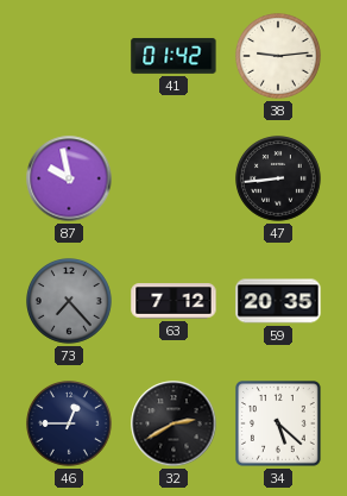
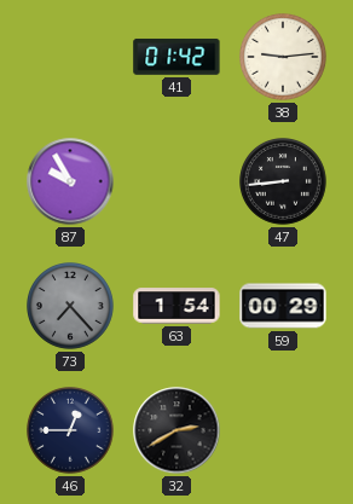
87: 9:58 -> 9:55 (70, 181)
63: 7:12 -> 1:54 (176, 306)
59: 20:35 -> 00:29 (283, 306)
34: 5:22 -> none (279, 425)
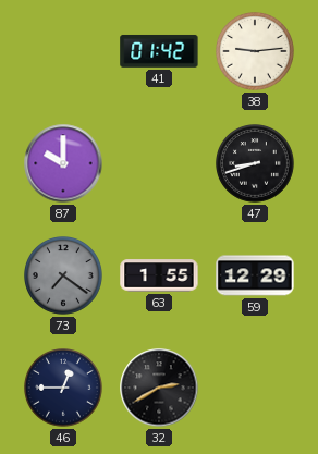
87: 9:55 -> 10:00 (63, 163)
47: 8:44 -> 8:42 (256, 164)
73: 7:23 -> 7:21 (64, 277)
63: 1:54 -> 1:55 (159, 275)
59: 00:29 -> 12:29 (255, 275)
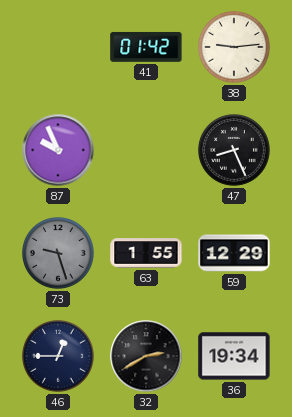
87: 10:00 -> 9:56 (58, 150)
47: 8:42 -> 8:26 (235, 151)
73: 7:21 -> 9:27 (59, 254)
36: none -> 19:34 (234, 356)
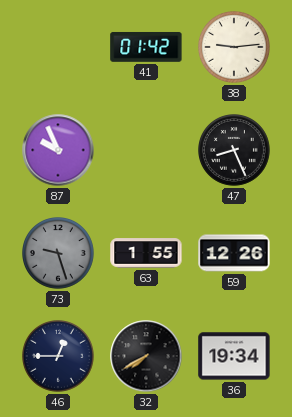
59: 12:29 -> 12:26 (234, 253)
32: 2:40 -> 7:40 (146, 356)
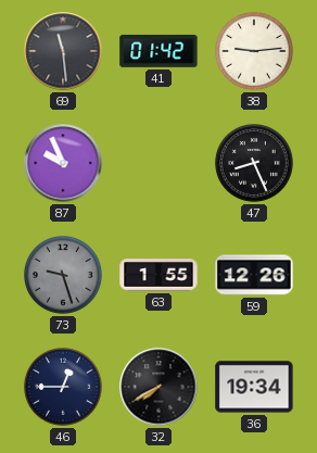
69: none -> 11:29 (63, 51)
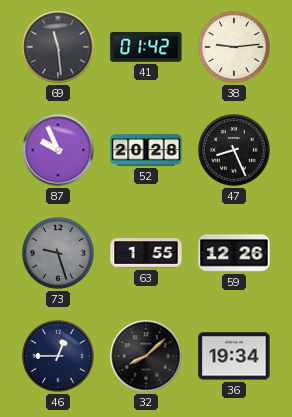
52: none -> 20:28 (146, 150)
32: 7:40 -> 8:08 (146, 356)
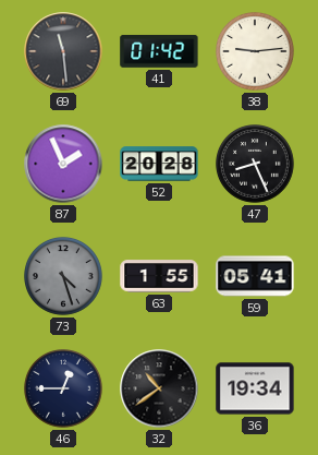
87: 9:56 -> 1:56 (63, 164)
73: 9:27 -> 4:27 (64, 277)
59: 12:26 -> 05:41 (255, 276)
32: 8:08 -> 10:39 (159, 388)
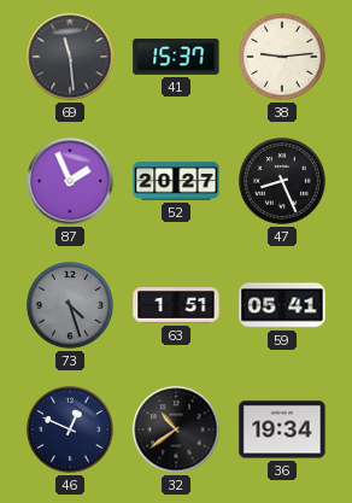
41: 01:42 -> 15:37 (176, 57)
52: 20:28 -> 20:27 (176, 181)
63: 1:55 -> 1:51 (176, 305)
46: 12:45 -> 12:49 (71, 431)
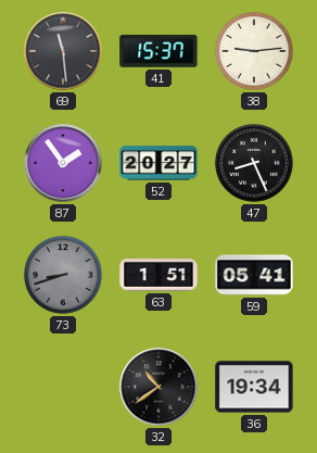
87: 1:56 -> 1:54 (63, 163)
73: 4:27 -> 8:42 (64, 276)
46: 12:49 -> none (71, 431)
